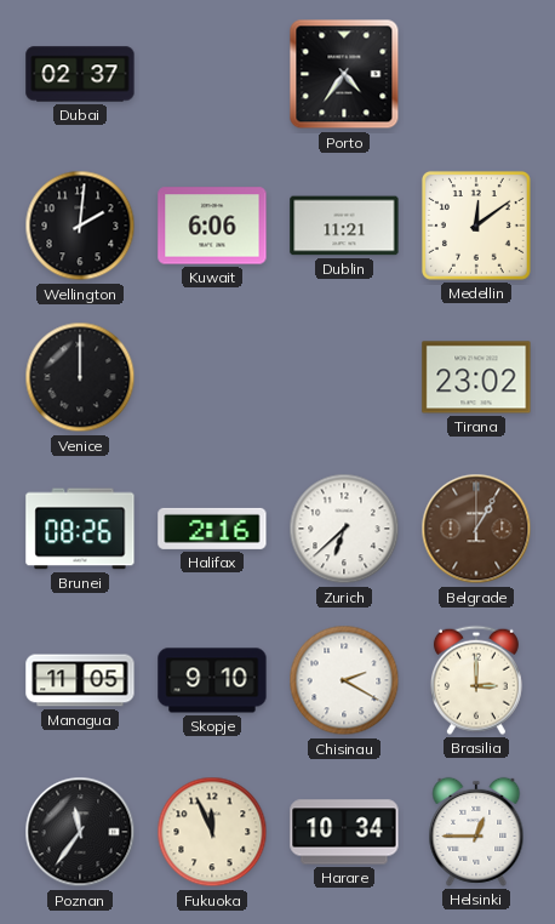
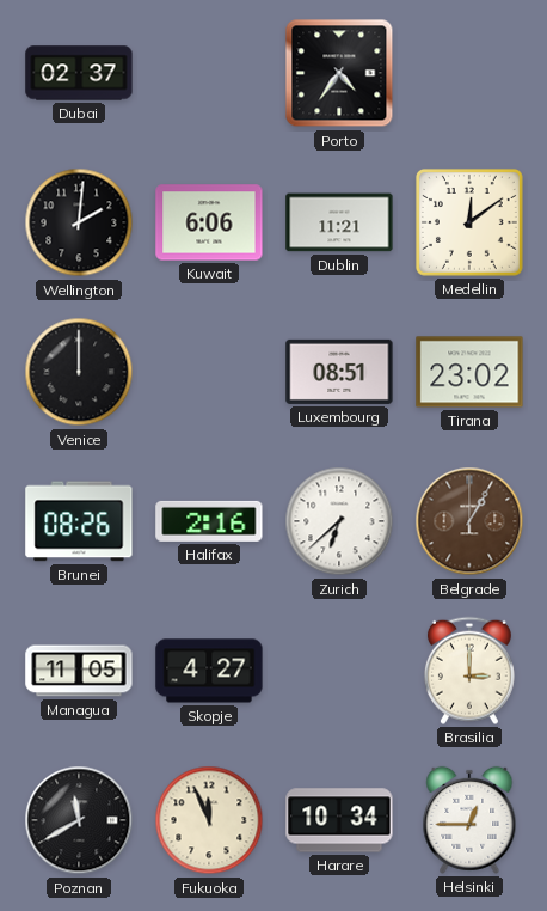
Luxembourg: none -> 08:51 (339, 372)
Skopje: 9:10 -> 4:27 (209, 671)
Chisinau: 2:20 -> none (344, 680)
Poznan: 11:36 -> 11:40 (79, 820)
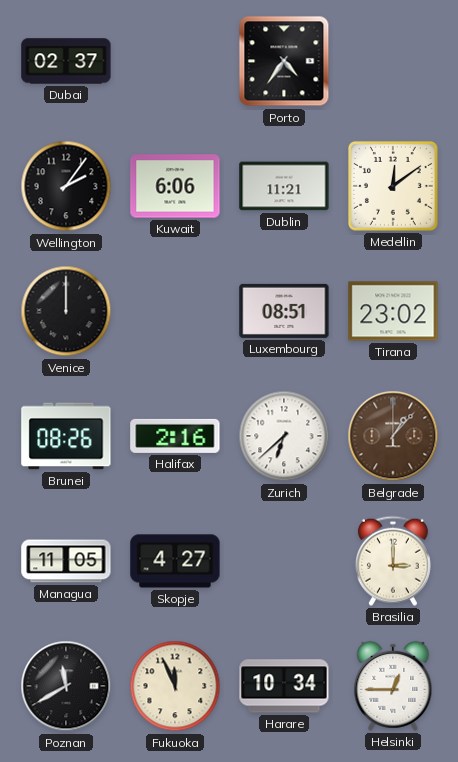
Wellington: 2:01 -> 2:06 (66, 186)
Belgrade: 1:05 -> 1:07 (393, 436)
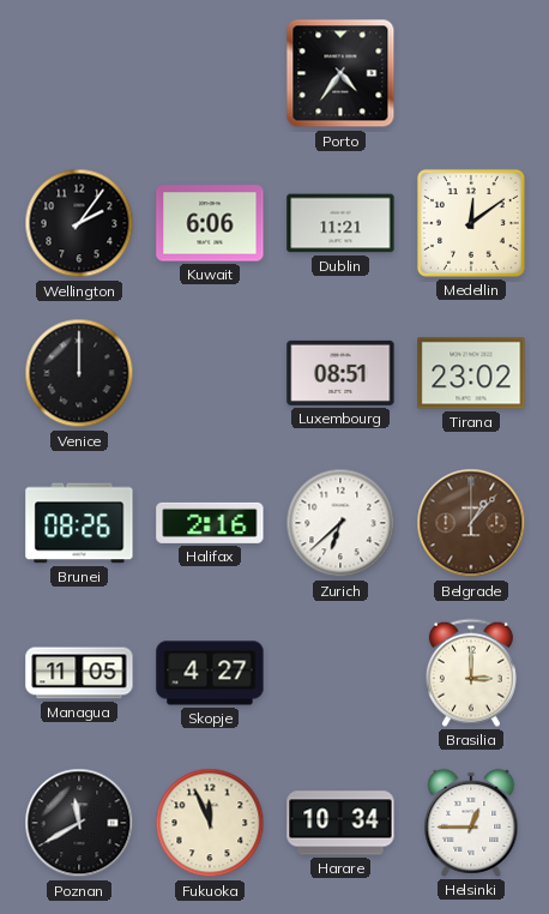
Dubai: 02:37 -> none (66, 61)
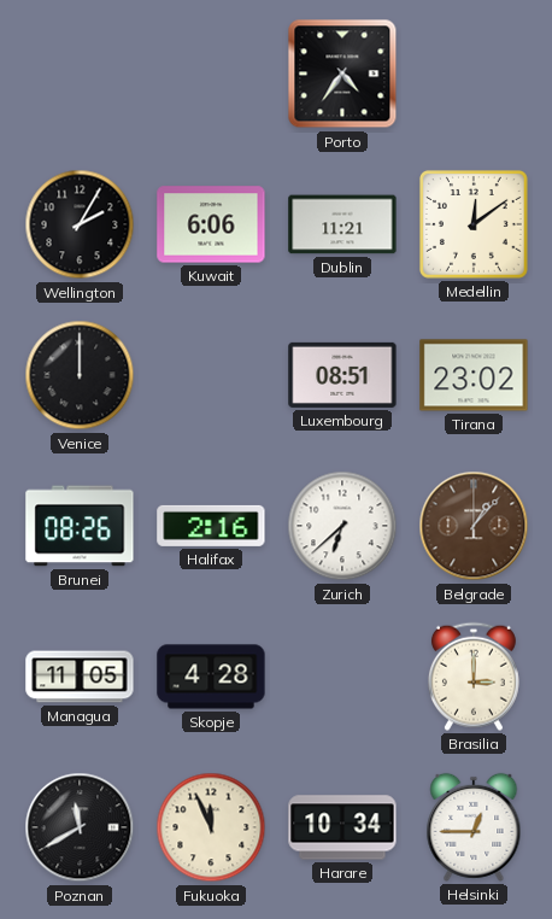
Wellington: 2:06 -> 2:05 (80, 224)
Skopje: 4:27 -> 4:28 (211, 677)
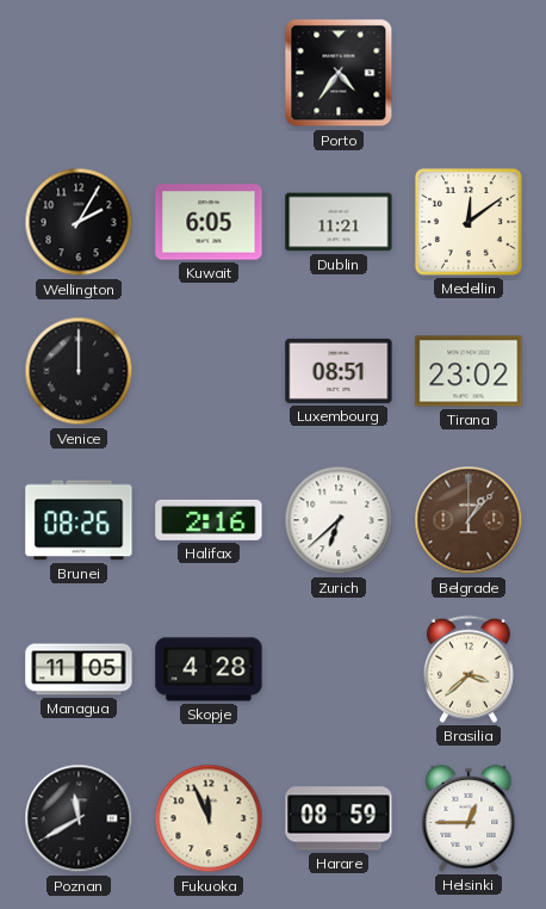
Kuwait: 6:06 -> 6:05 (209, 222)
Brasilia: 3:00 -> 3:38 (469, 669)
Harare: 10:34 -> 08:59 (339, 818)
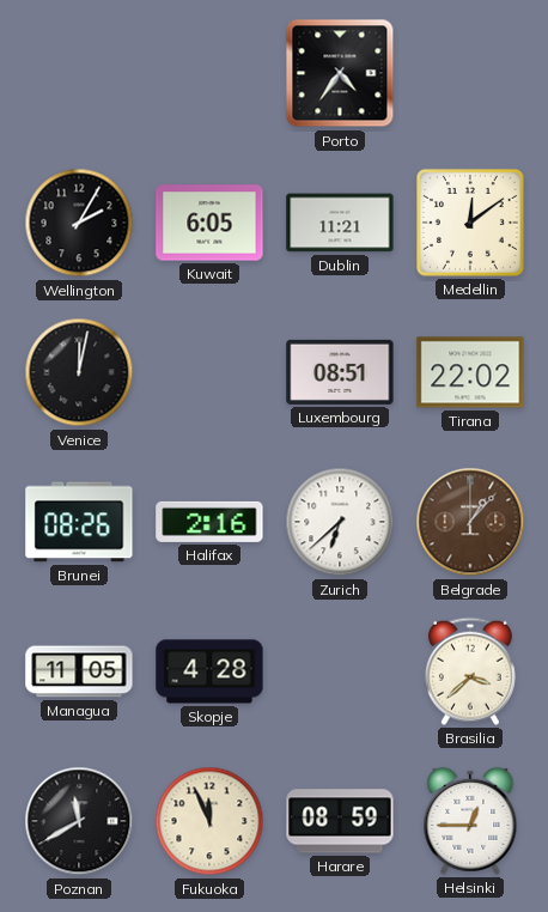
Venice: 12:00 -> 12:02 (79, 372)
Tirana: 23:02 -> 22:02 (470, 372)
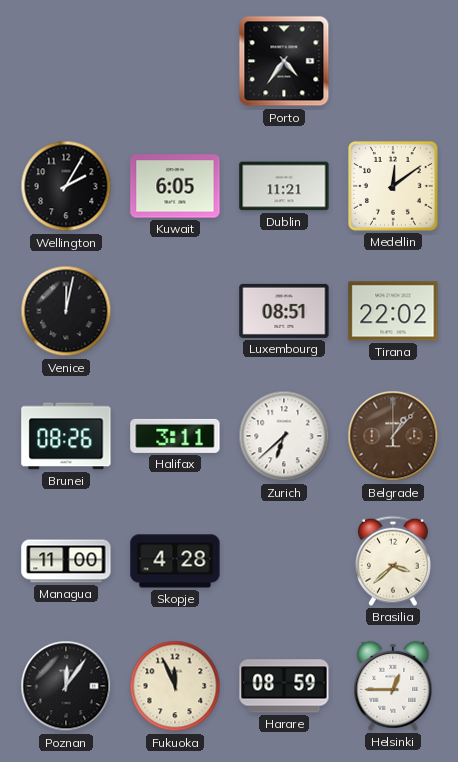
Halifax: 2:16 -> 3:11 (175, 436)
Managua: 11:05 -> 11:00 (66, 561)
Poznan: 11:40 -> 12:06 (66, 686)
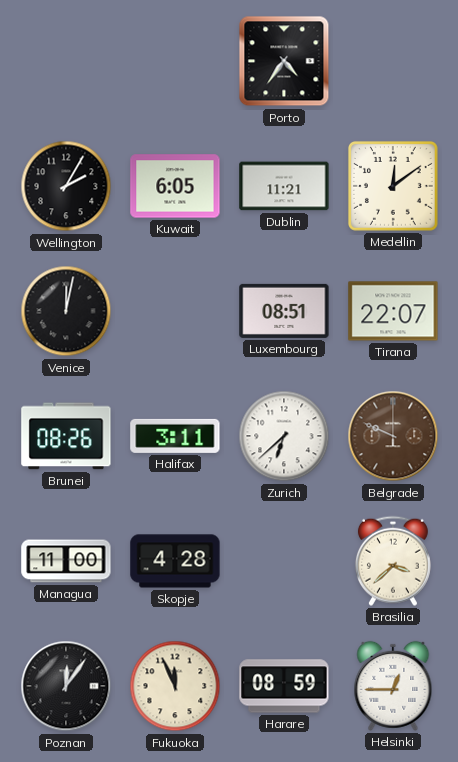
Tirana: 22:02 -> 22:07 (393, 311)
Belgrade: 1:07 -> 9:49 (393, 436)
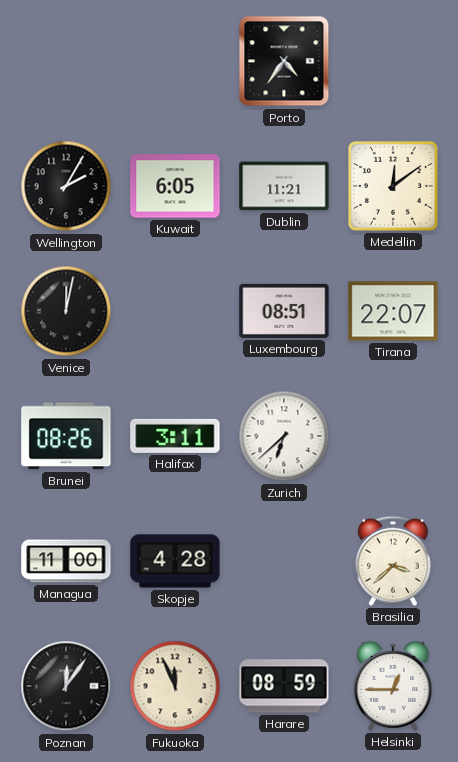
Belgrade: 9:49 -> none (393, 436)
